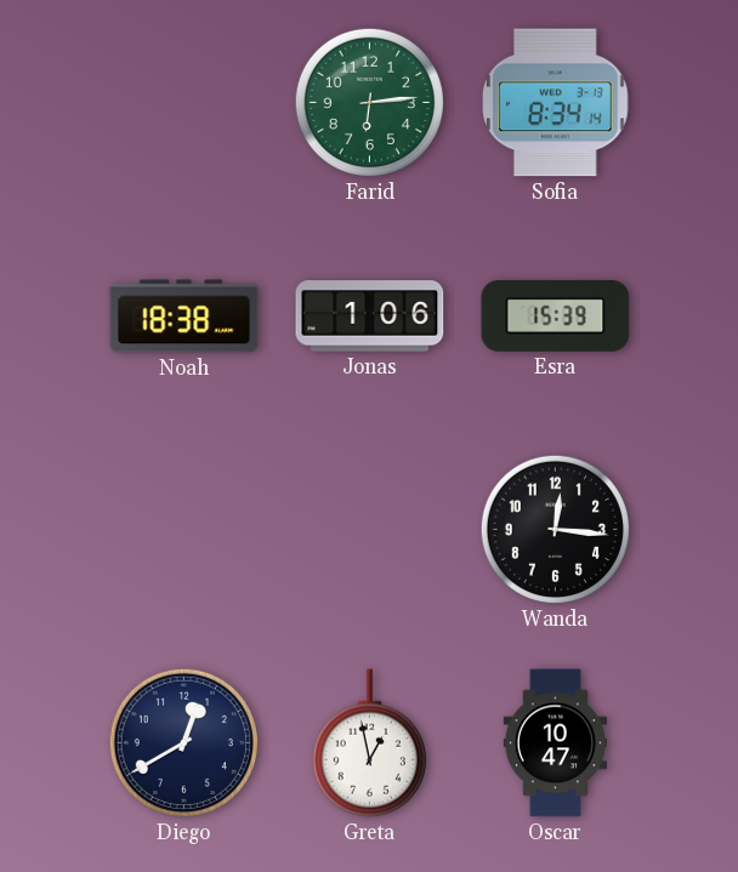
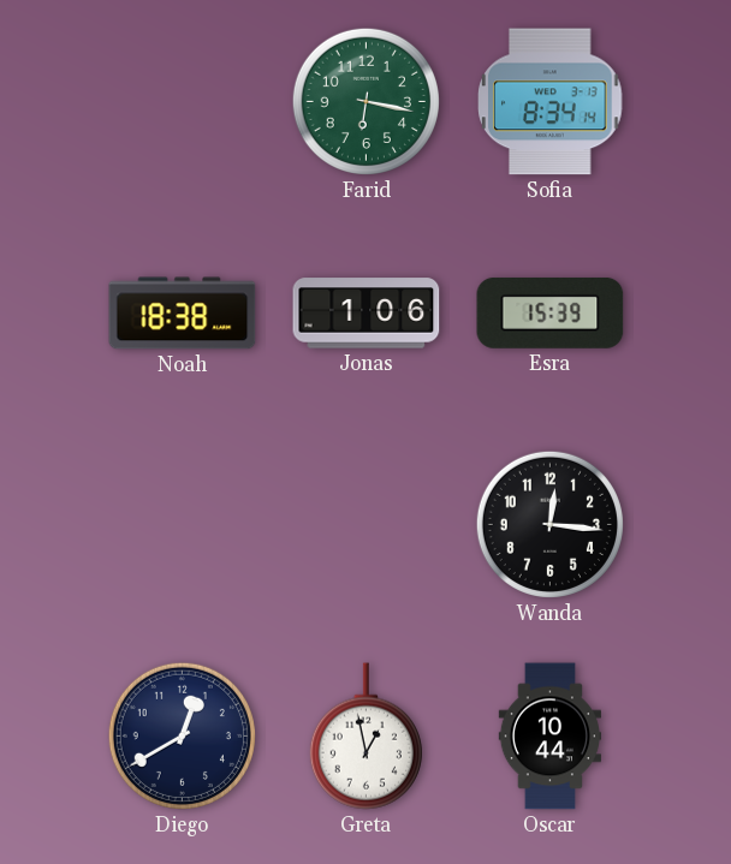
Farid: 6:14 -> 6:17 (365, 101)
Oscar: 10:47 -> 10:44 (549, 737)
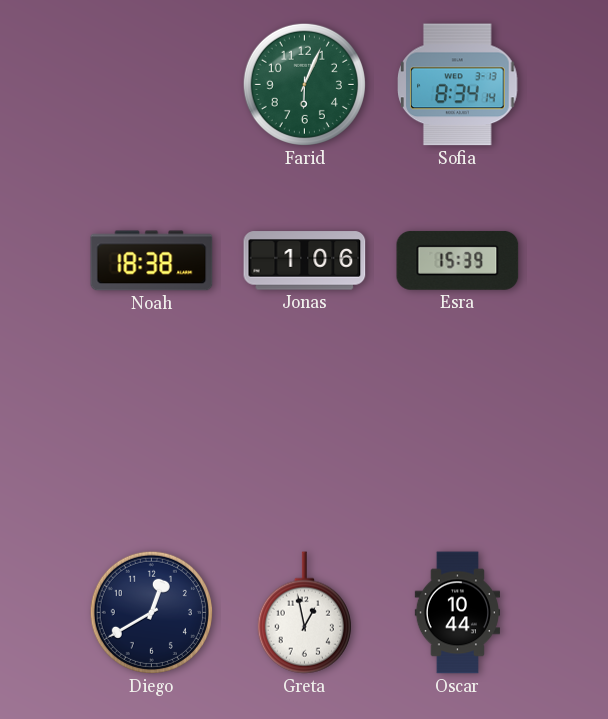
Farid: 6:17 -> 6:04 (304, 84)
Wanda: 12:16 -> none (549, 524)
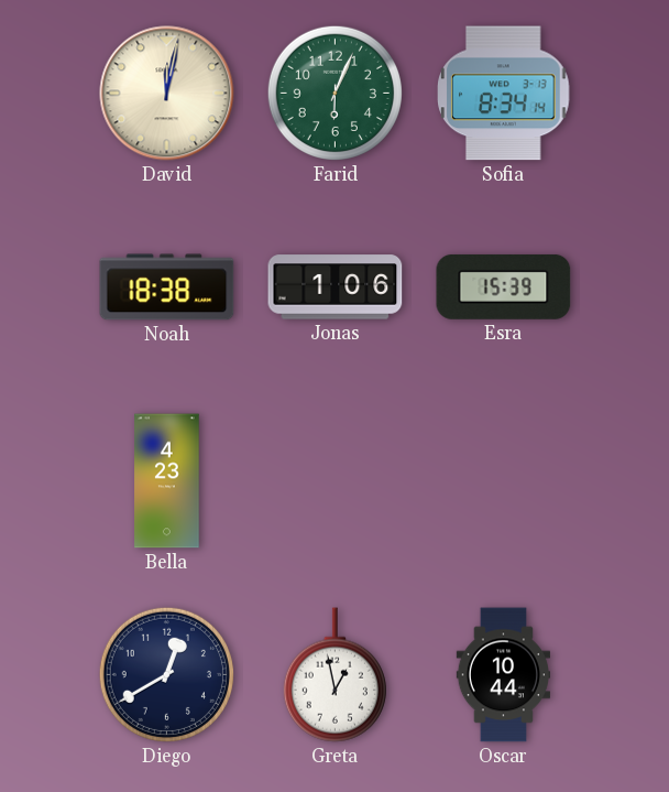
David: none -> 12:02 (167, 94)
Bella: none -> 4:23 (167, 481)
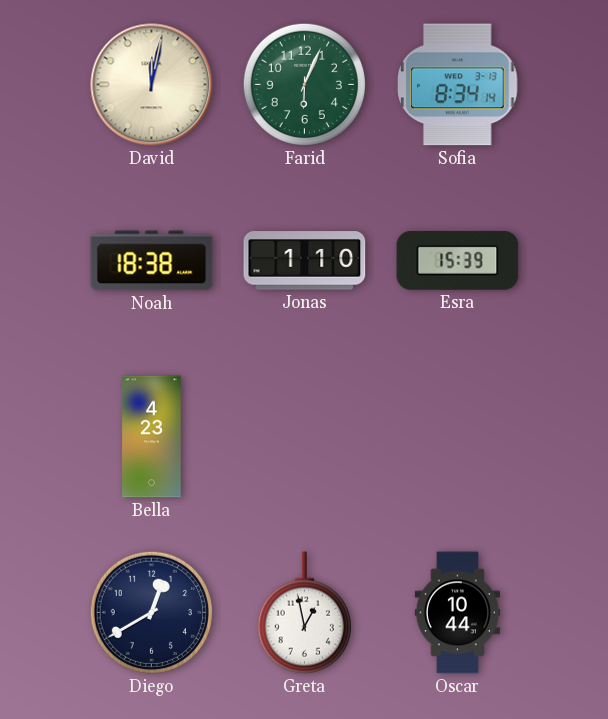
Jonas: 1:06 -> 1:10 (305, 261)
